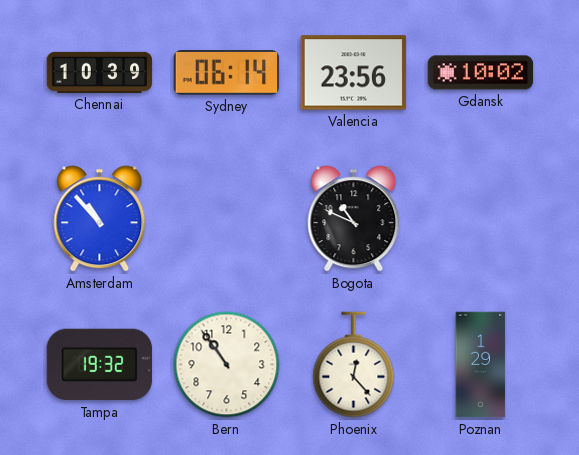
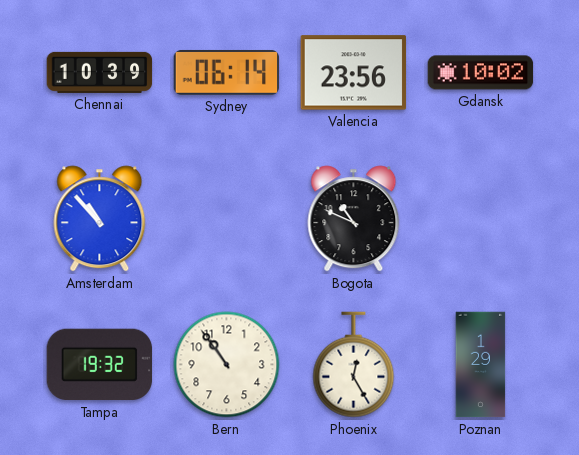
Phoenix: 12:23 -> 12:25 (354, 365)
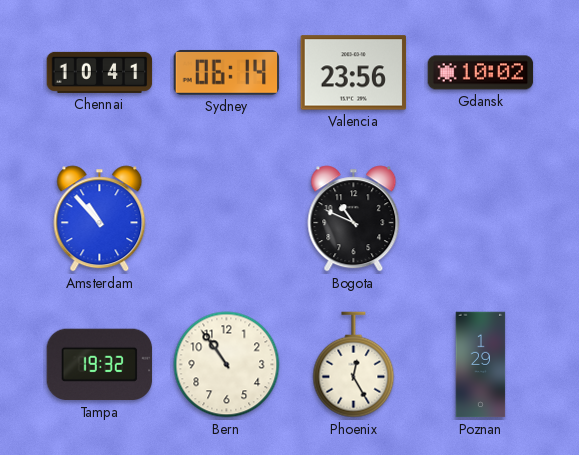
Chennai: 10:39 -> 10:41 (100, 72)
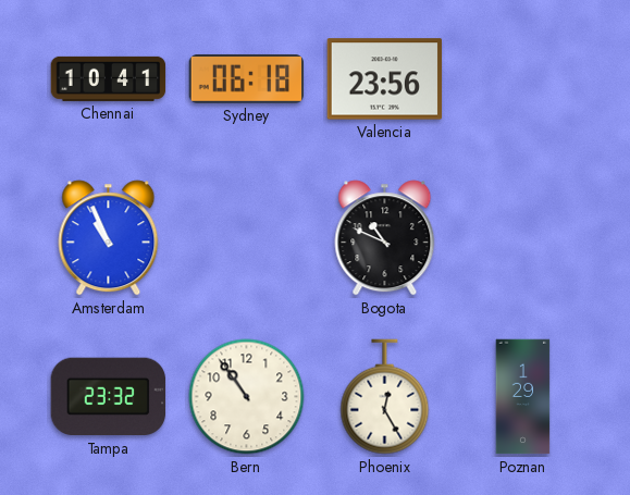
Sydney: 06:14 -> 06:18 (247, 79)
Gdansk: 10:02 -> none (481, 73)
Amsterdam: 10:53 -> 10:56 (109, 238)
Tampa: 19:32 -> 23:32 (109, 397)
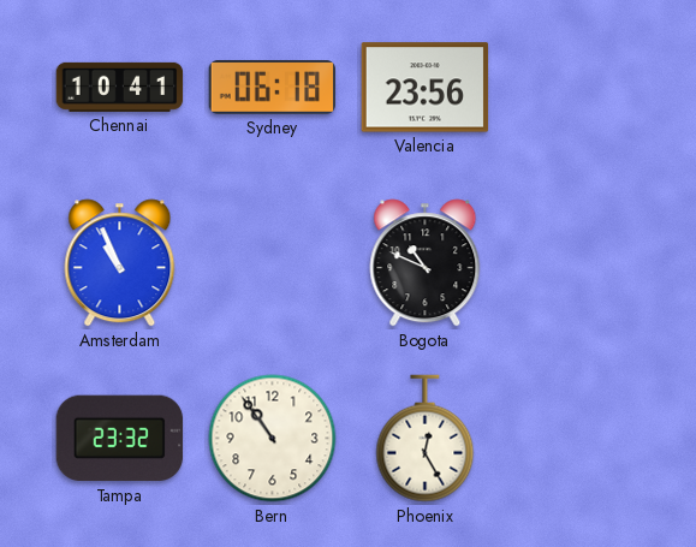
Poznan: 1:29 -> none (523, 397)
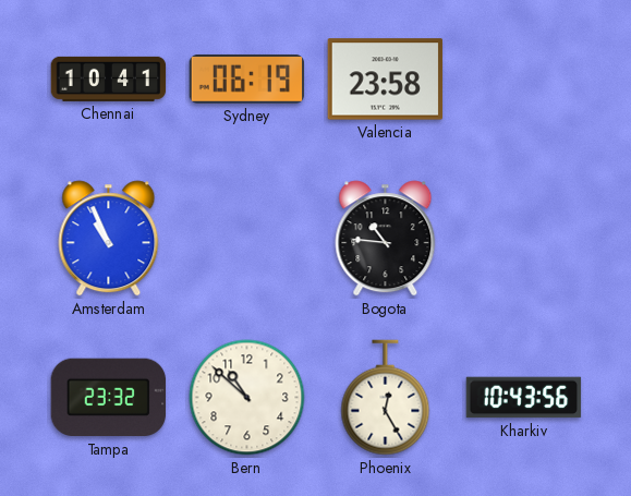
Sydney: 06:18 -> 06:19 (247, 80)
Valencia: 23:56 -> 23:58 (386, 80)
Bogota: 10:49 -> 10:46 (386, 239)
Bern: 10:54 -> 10:52 (247, 398)
Kharkiv: none -> 10:43 (524, 398)
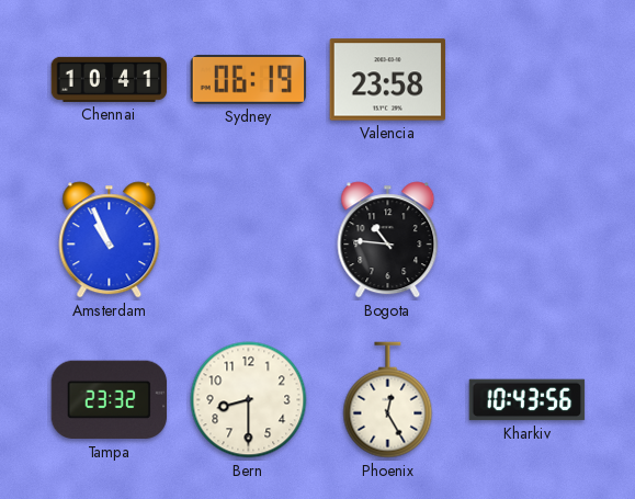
Bern: 10:52 -> 8:30 (249, 400)
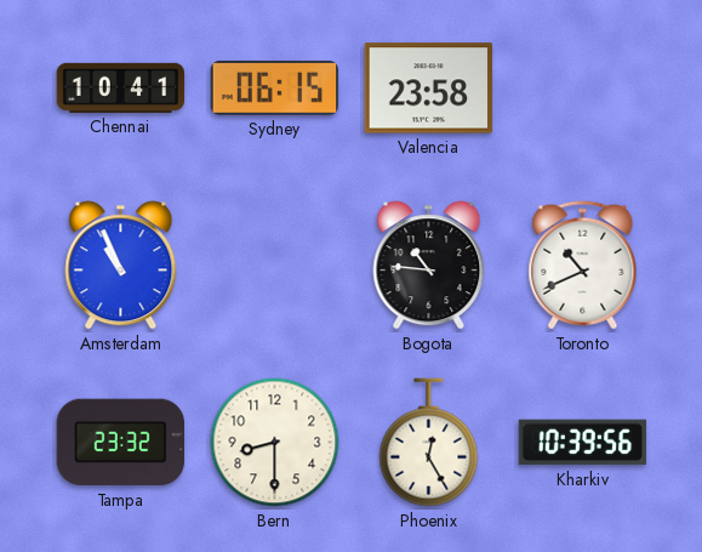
Sydney: 06:19 -> 06:15 (275, 89)
Toronto: none -> 10:41 (583, 266)
Kharkiv: 10:43 -> 10:39 (583, 443)
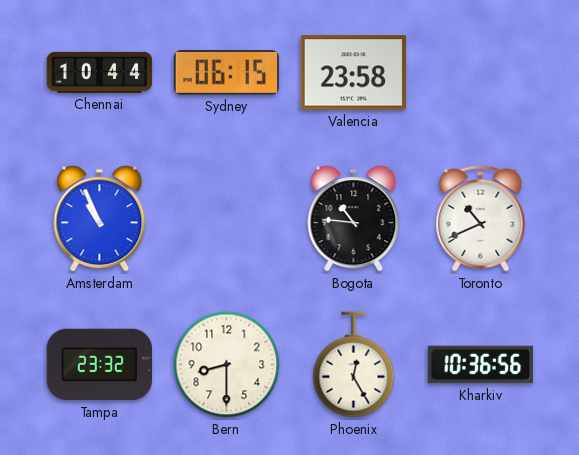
Chennai: 10:41 -> 10:44 (100, 72)
Kharkiv: 10:39 -> 10:36 (481, 365)
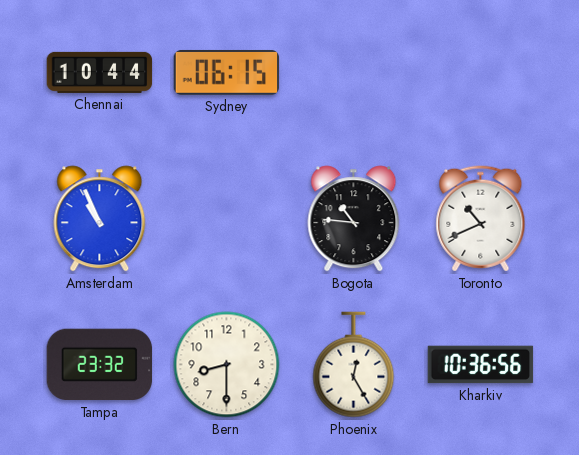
Valencia: 23:58 -> none (354, 73)
